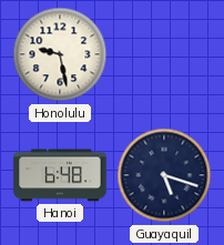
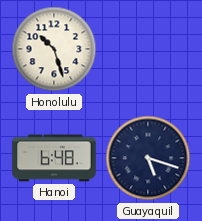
Honolulu: 9:28 -> 10:27 (54, 49)
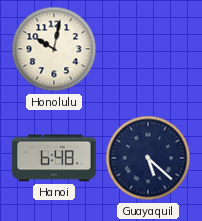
Honolulu: 10:27 -> 10:02 (54, 49)
Guayaquil: 5:18 -> 5:22 (148, 158)
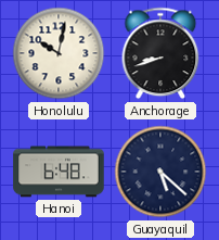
Anchorage: none -> 8:42 (160, 53)
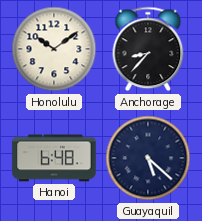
Honolulu: 10:02 -> 10:09 (54, 49)
Anchorage: 8:42 -> 8:37 (148, 49)
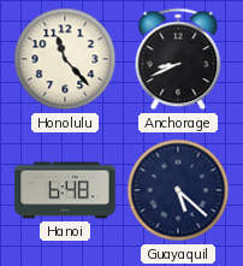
Honolulu: 10:09 -> 11:23 (65, 59)
Anchorage: 8:37 -> 8:41 (178, 59)
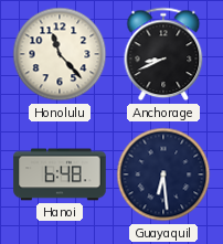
Guayaquil: 5:22 -> 6:29 (163, 174)
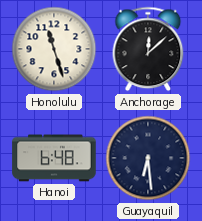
Honolulu: 11:23 -> 11:27 (54, 49)
Anchorage: 8:41 -> 12:08 (148, 49)
